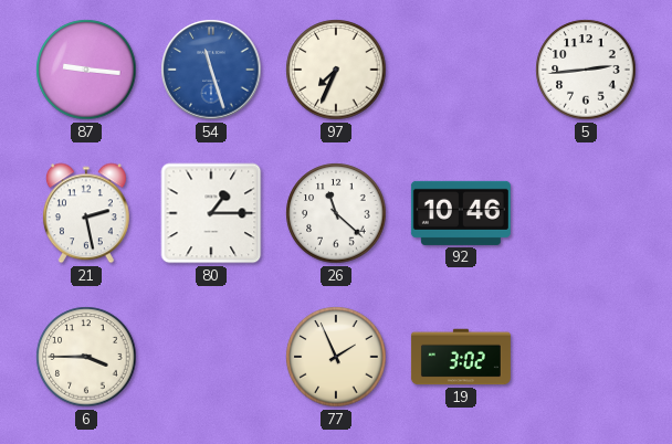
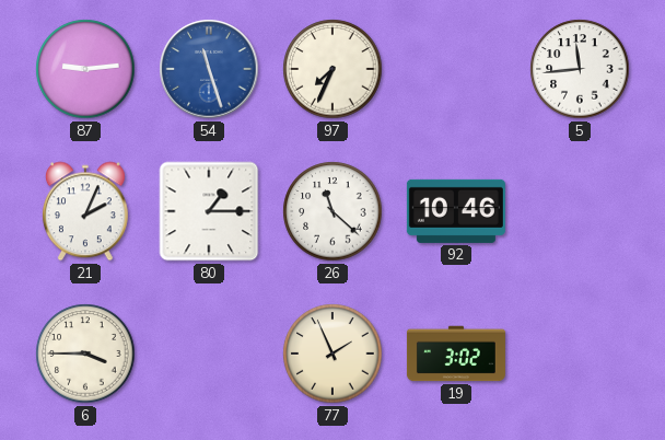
87: 9:16 -> 9:14 (85, 69)
5: 2:44 -> 11:44 (580, 69)
21: 2:28 -> 2:04 (85, 211)
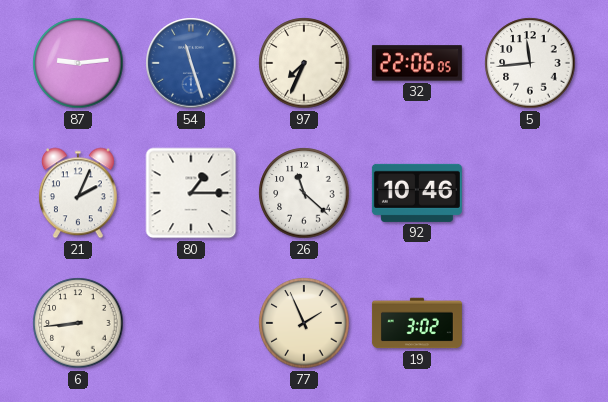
32: none -> 22:06 (417, 63)
6: 3:45 -> 8:44 (78, 323)
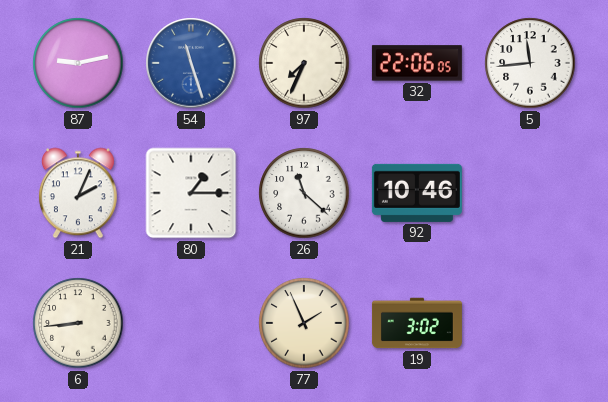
87: 9:14 -> 9:13 (78, 63)
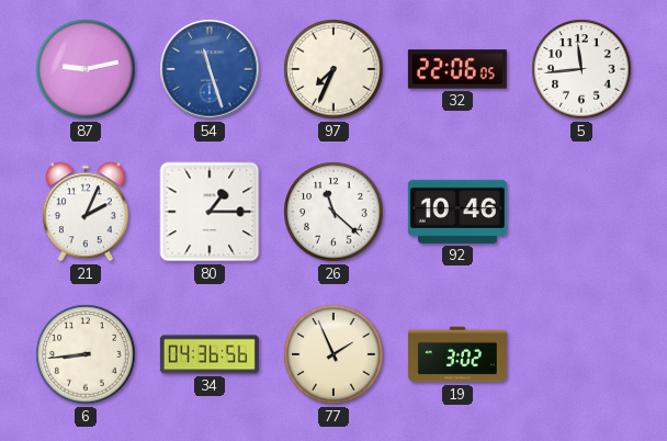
34: none -> 04:36 (210, 354)
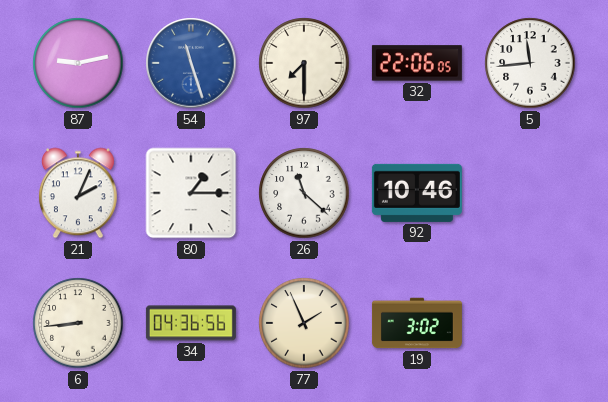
97: 7:34 -> 7:30 (304, 63)
